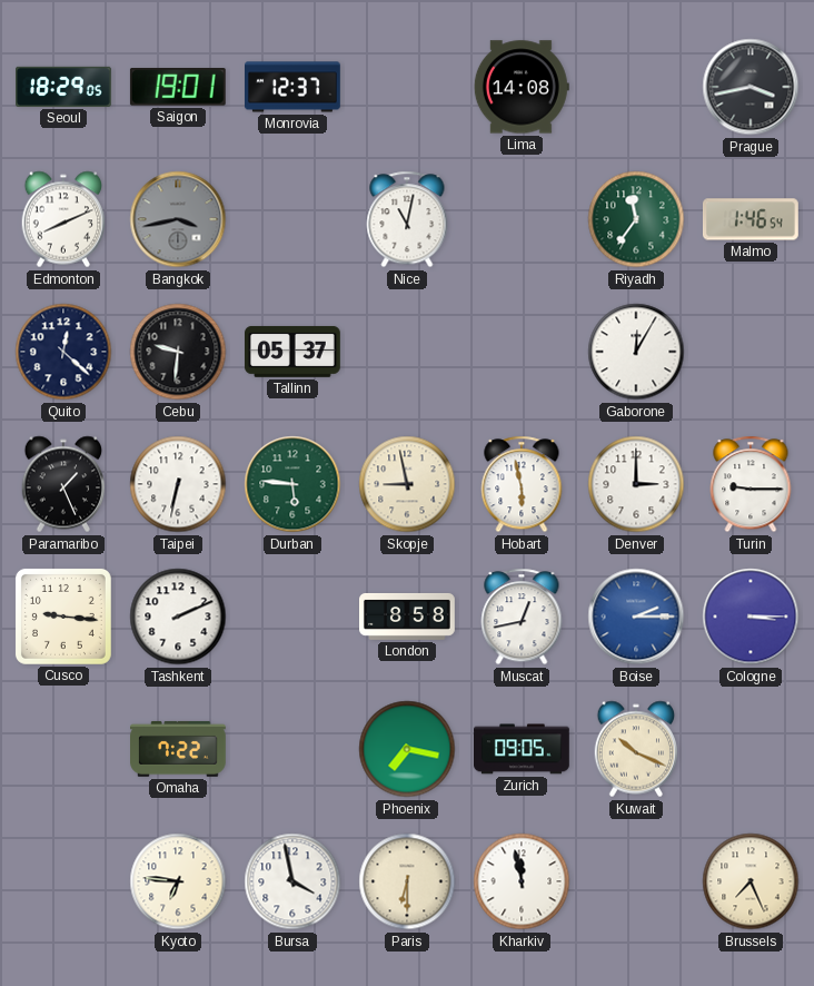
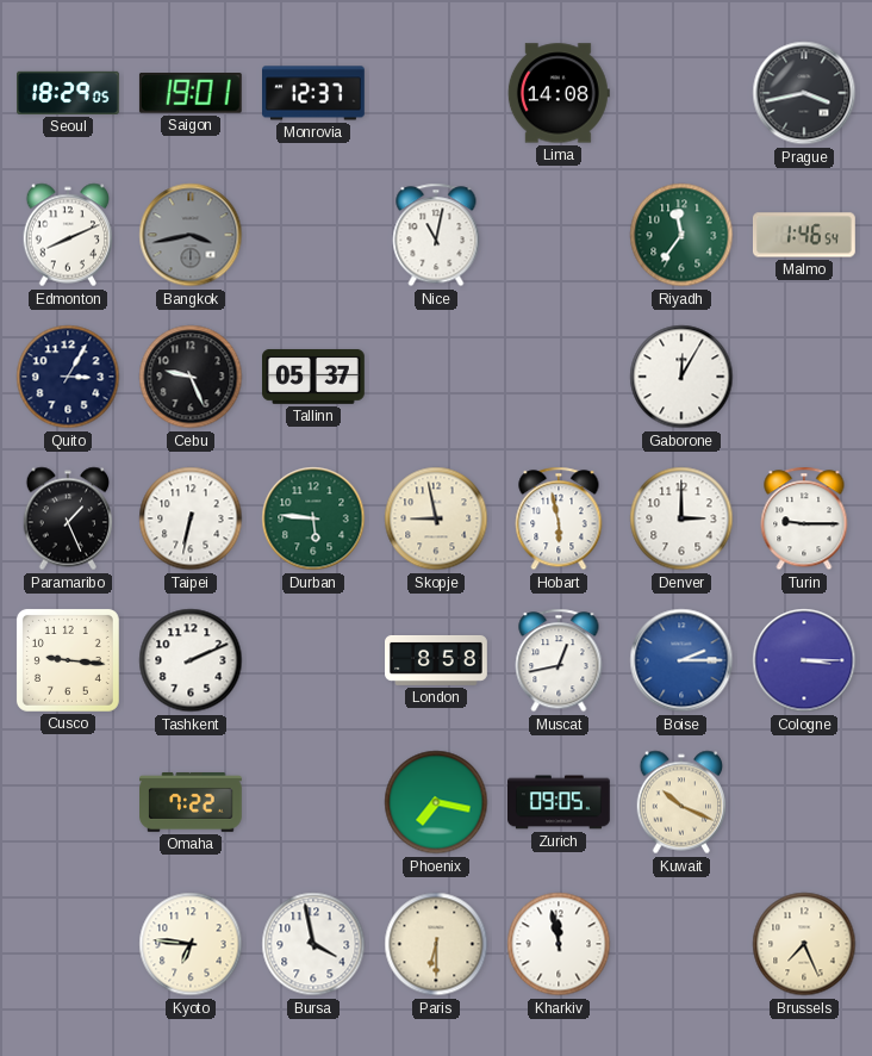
Quito: 12:22 -> 3:05 (68, 377)
Cebu: 9:31 -> 9:26 (191, 377)
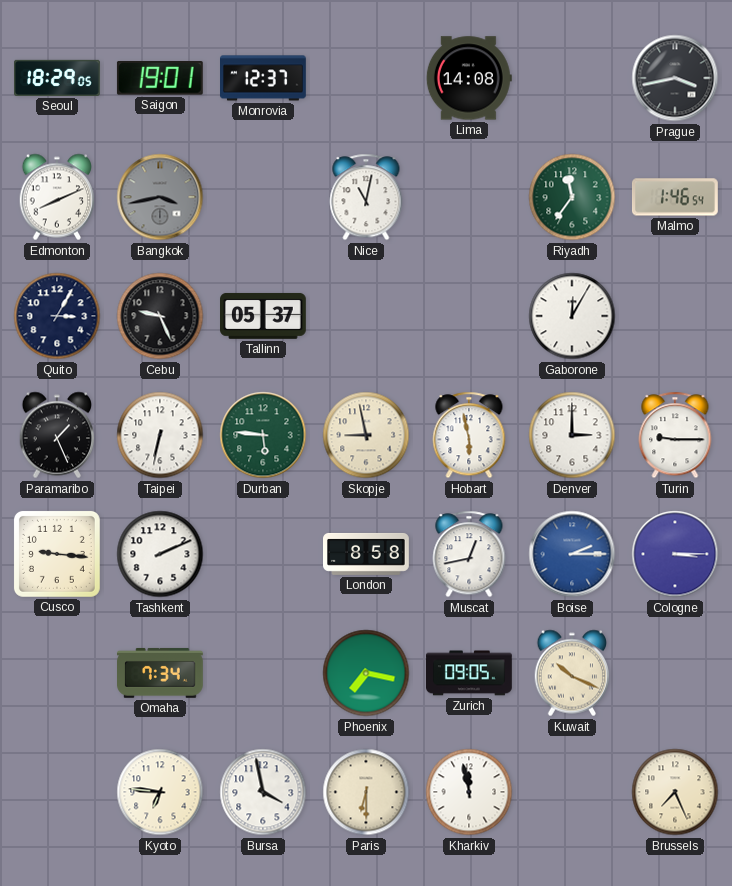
Omaha: 7:22 -> 7:34 (161, 673)
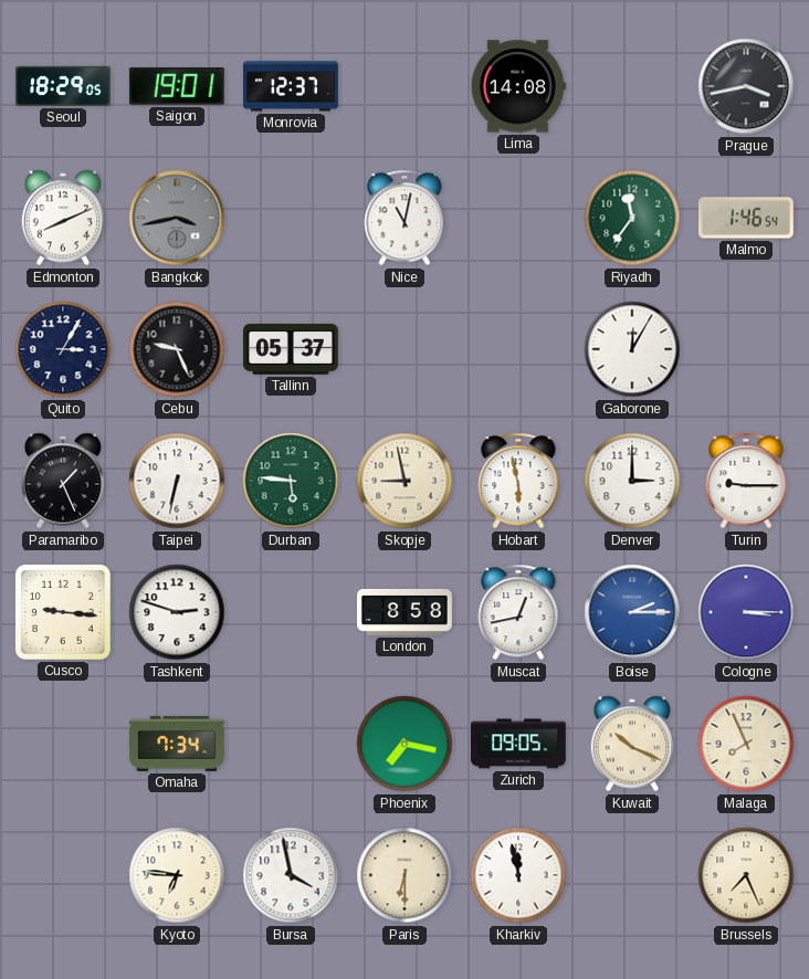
Tashkent: 2:11 -> 2:48 (177, 612)
Malaga: none -> 7:56 (746, 744)
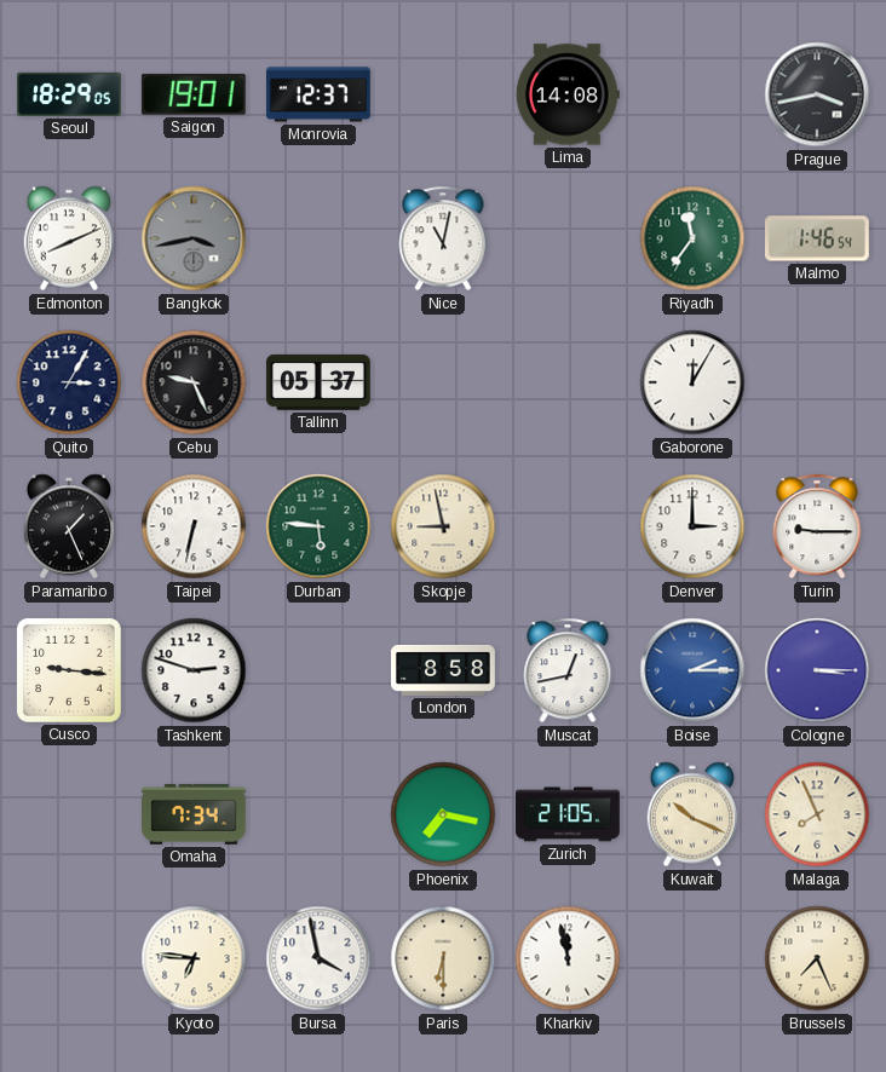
Hobart: 5:58 -> none (518, 481)
Zurich: 09:05 -> 21:05 (569, 814)
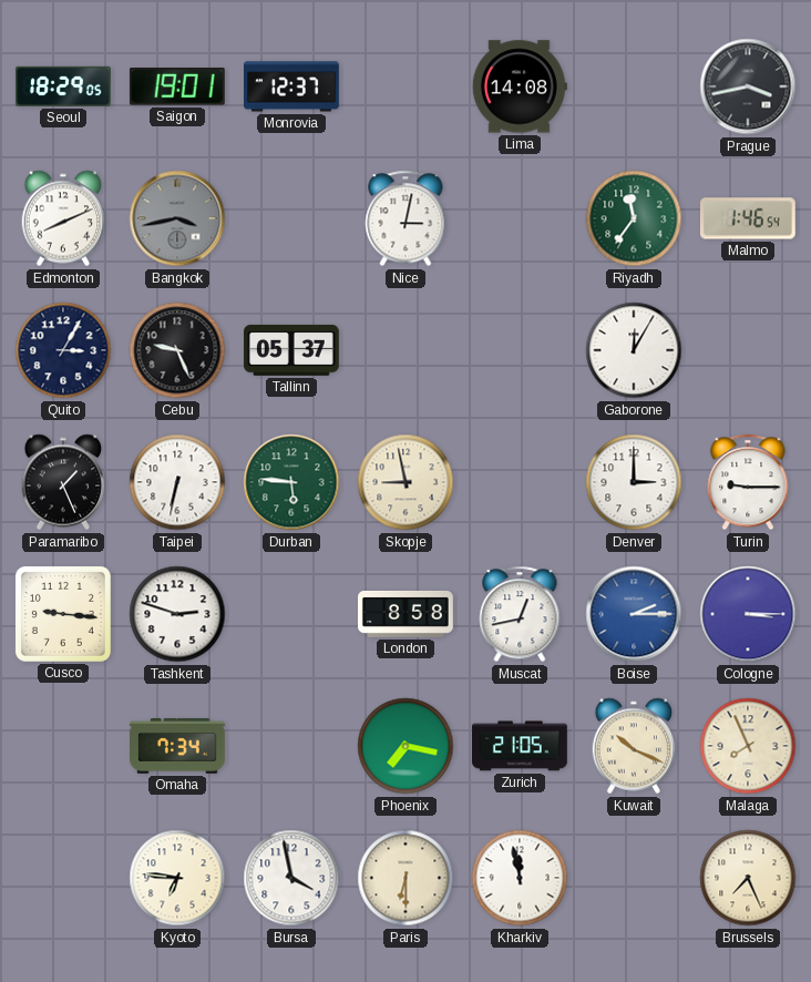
Nice: 11:02 -> 3:02 (405, 218)
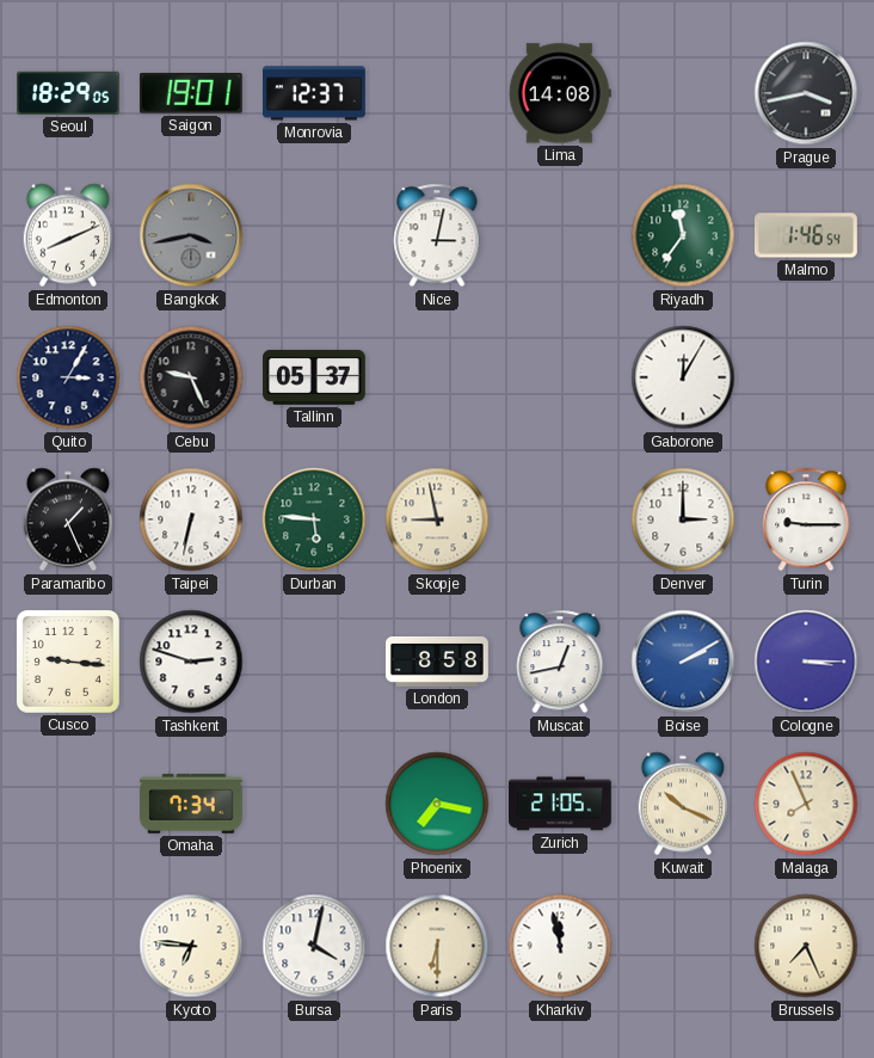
Boise: 2:15 -> 2:10 (683, 662)
Bursa: 3:58 -> 4:02 (314, 946)
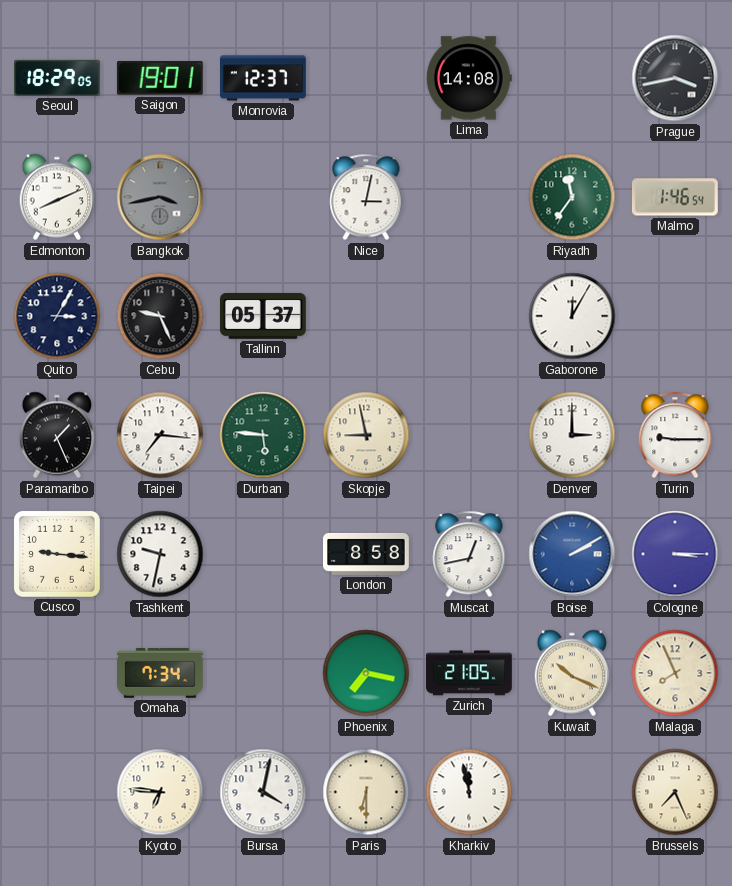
Taipei: 6:32 -> 7:16 (160, 435)
Tashkent: 2:48 -> 9:32 (160, 554)
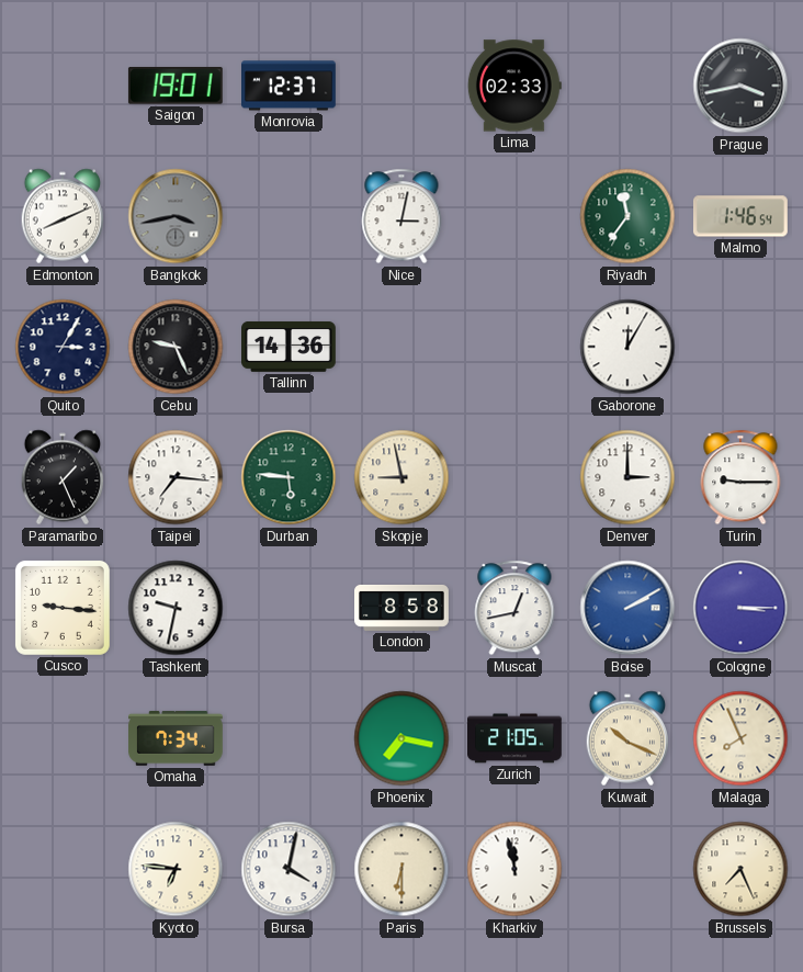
Seoul: 18:29 -> none (58, 78)
Lima: 14:08 -> 02:33 (514, 86)
Tallinn: 05:37 -> 14:36 (290, 347)
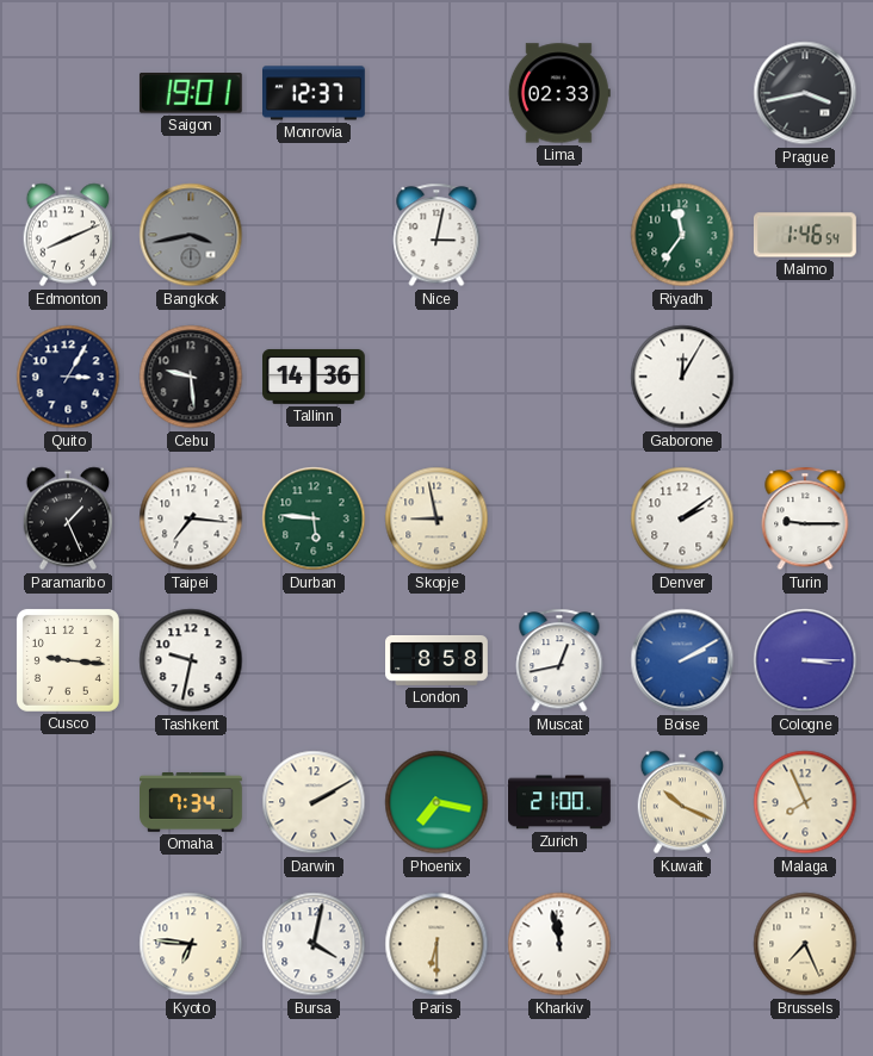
Cebu: 9:26 -> 9:29 (191, 377)
Denver: 3:00 -> 2:09 (682, 518)
Darwin: none -> 2:10 (314, 802)
Zurich: 21:05 -> 21:00 (561, 802)
